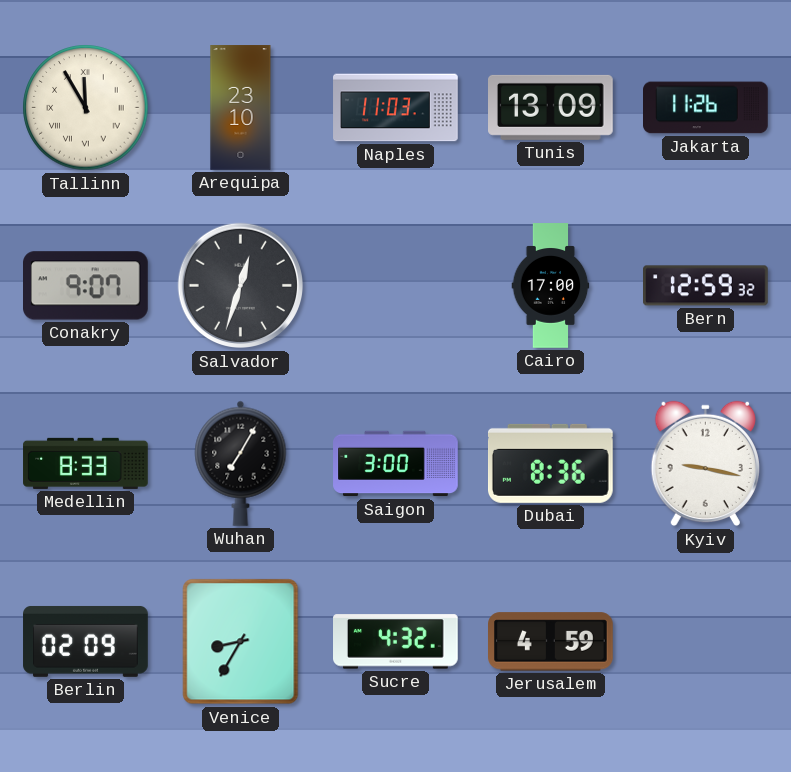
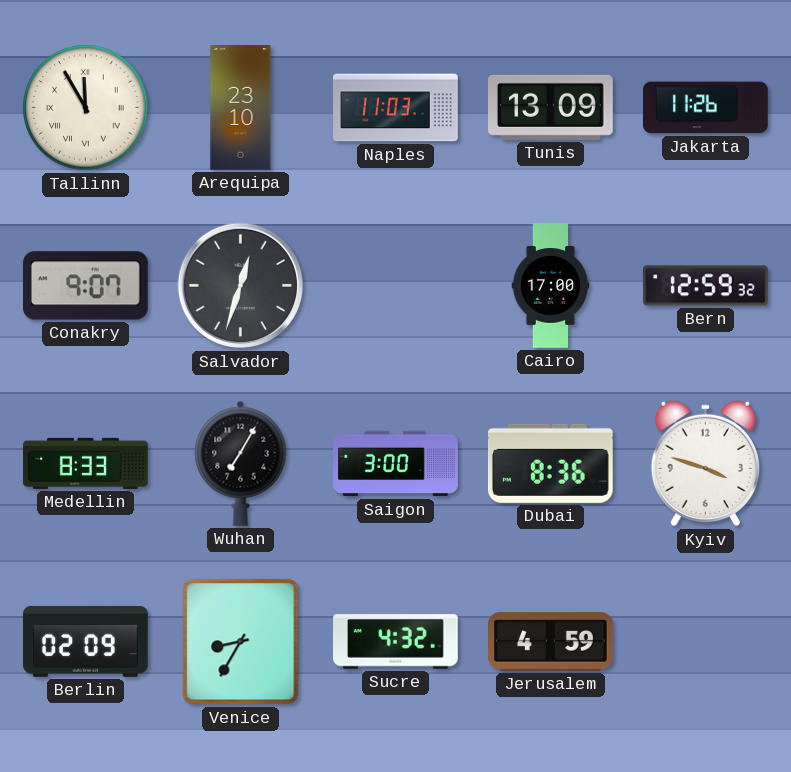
Kyiv: 9:17 -> 3:48 (705, 464)
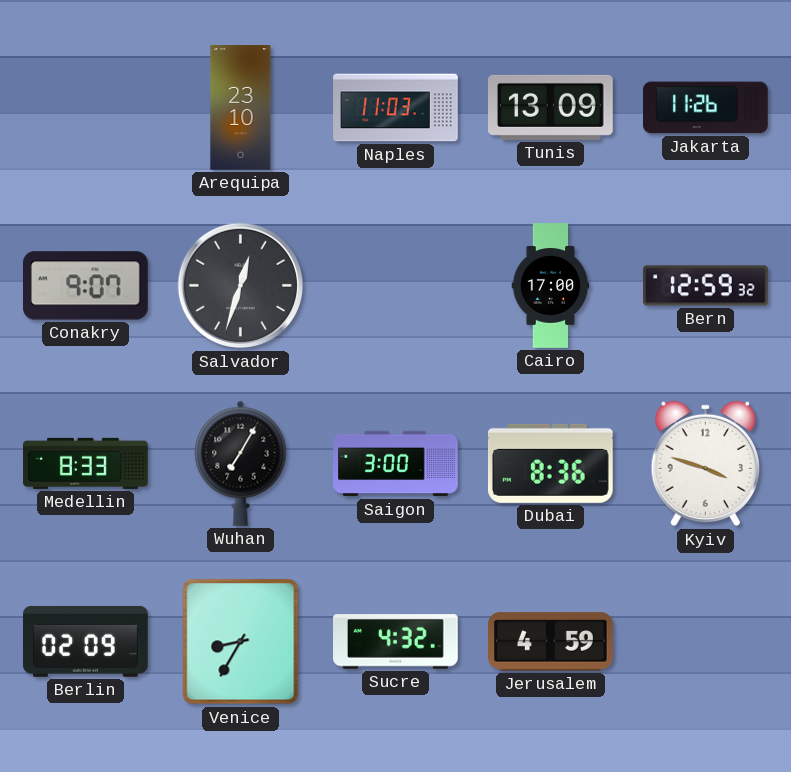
Tallinn: 11:55 -> none (86, 108)
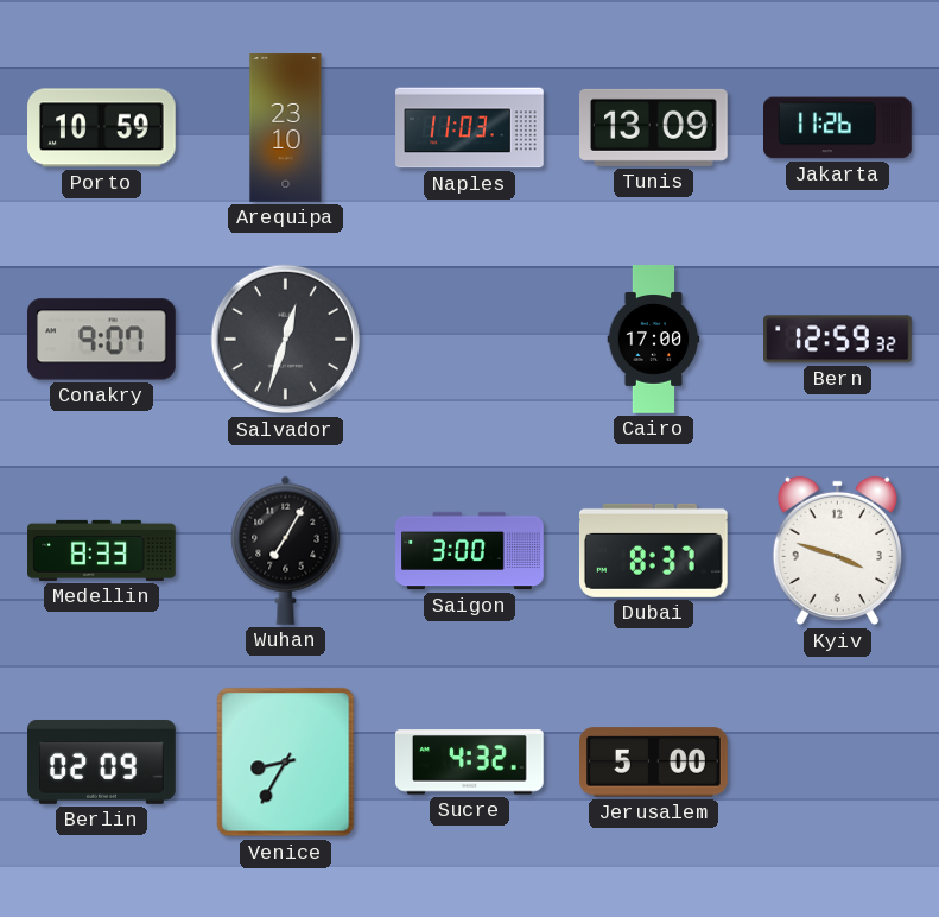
Porto: none -> 10:59 (102, 128)
Dubai: 8:36 -> 8:37 (654, 550)
Jerusalem: 4:59 -> 5:00 (654, 763)
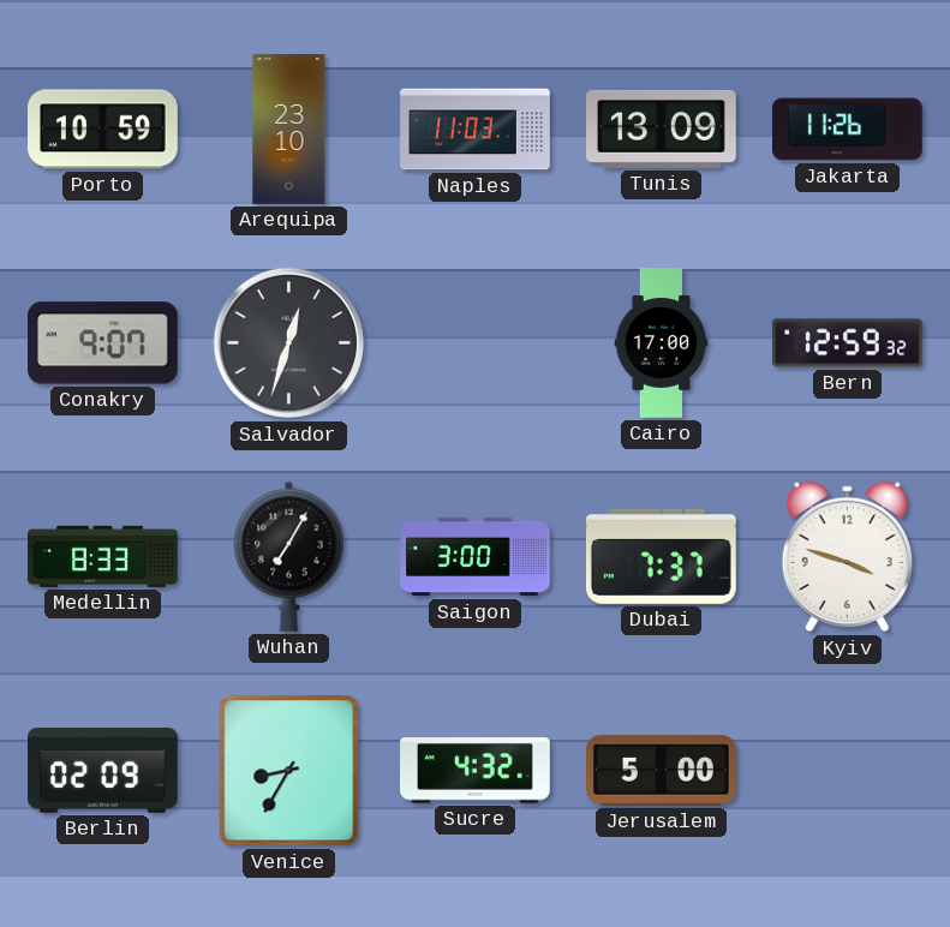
Dubai: 8:37 -> 7:37 (662, 556)
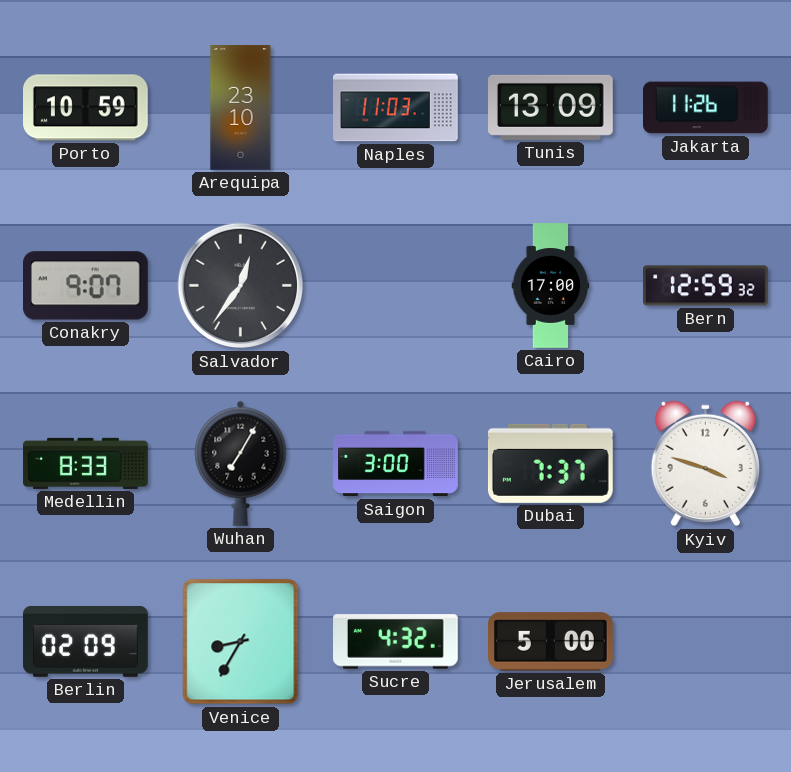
Salvador: 12:33 -> 12:36 (241, 286)
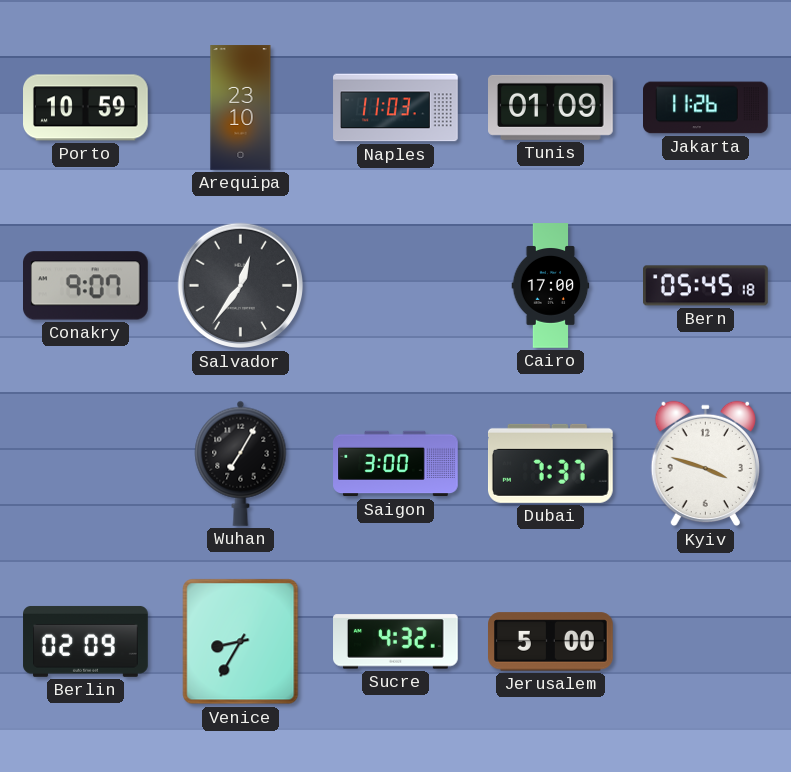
Tunis: 13:09 -> 01:09 (551, 107)
Bern: 12:59 -> 05:45 (706, 286)
Medellin: 8:33 -> none (86, 463)
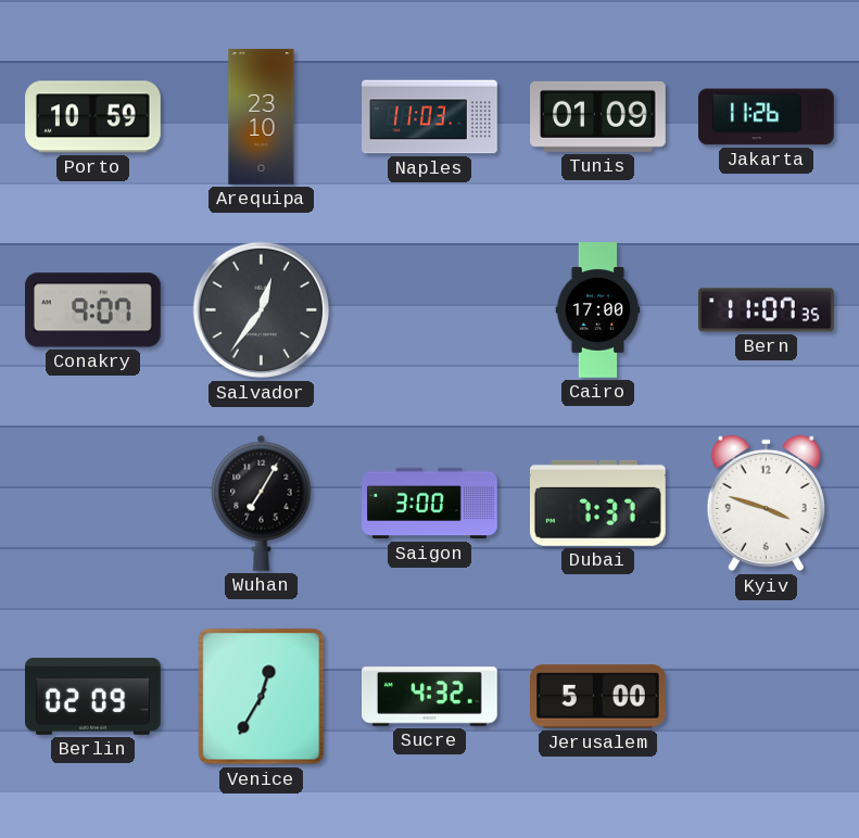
Bern: 05:45 -> 11:07 (767, 310)
Venice: 8:35 -> 12:35 (262, 697)
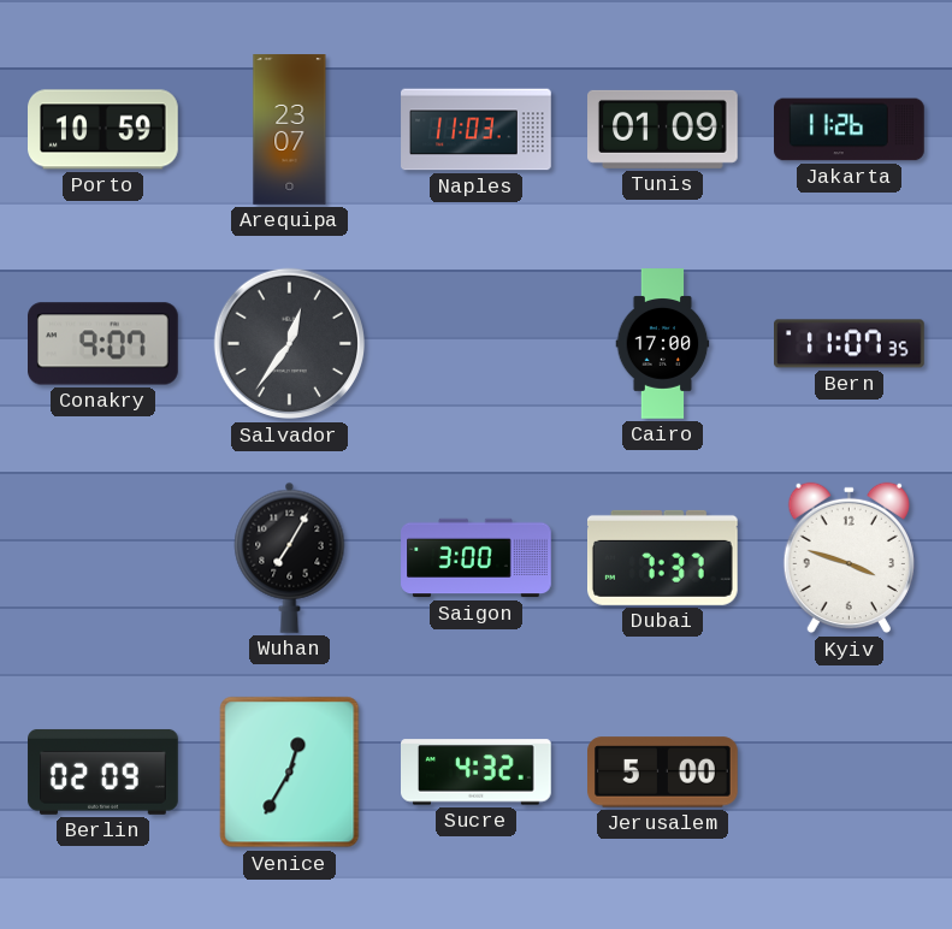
Arequipa: 23:10 -> 23:07 (290, 130)
